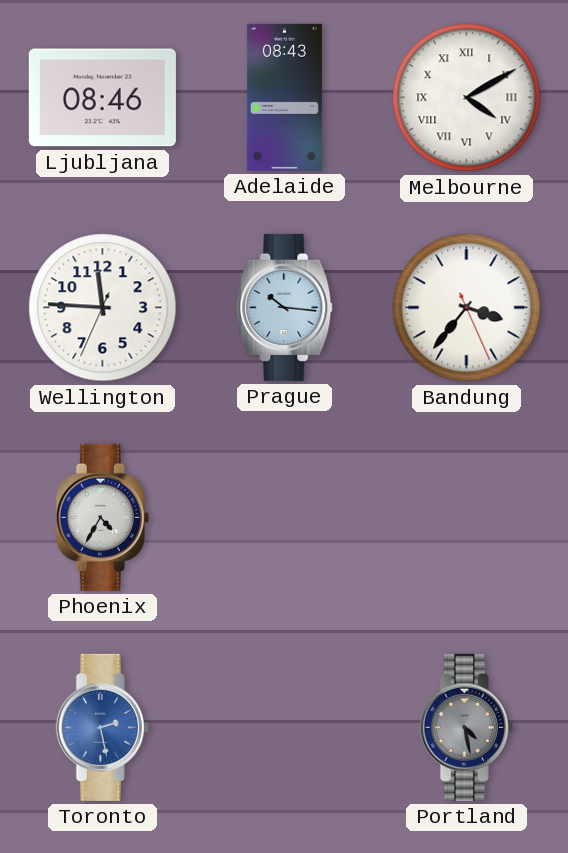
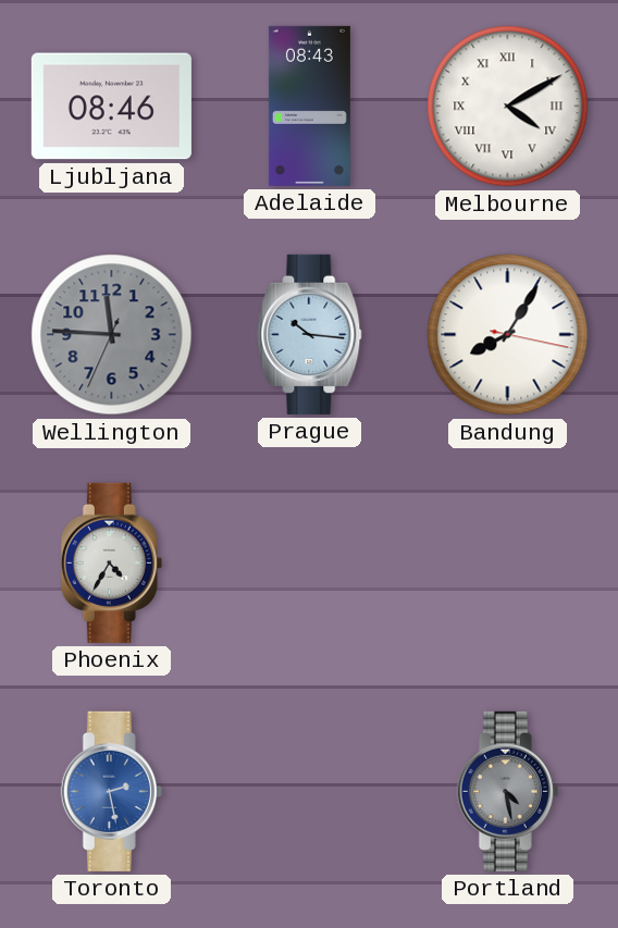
Wellington dial: white -> grey (112, 335)
Bandung: 3:36 -> 8:05 (508, 335)
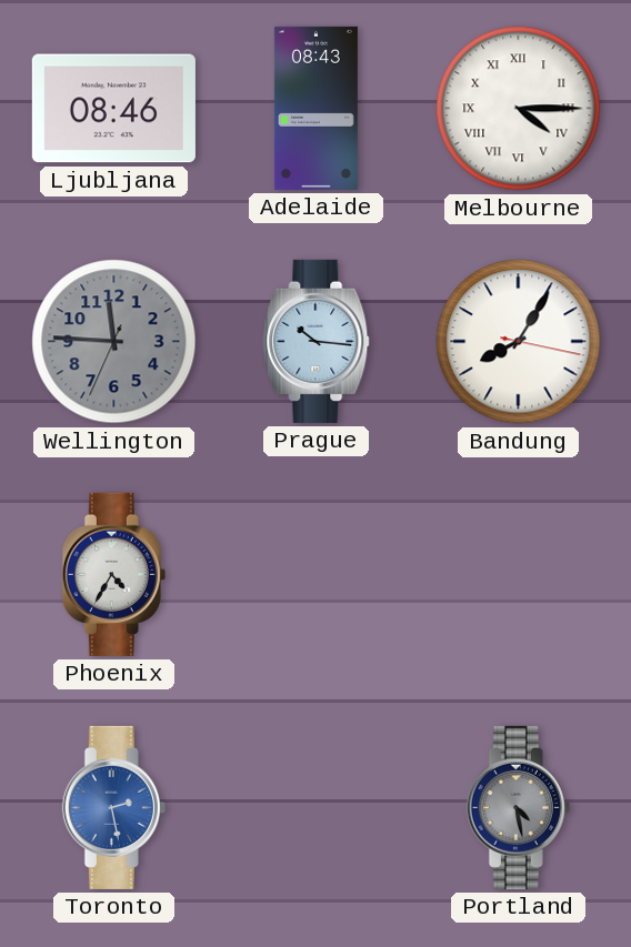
Melbourne: 4:10 -> 4:15 (519, 109)
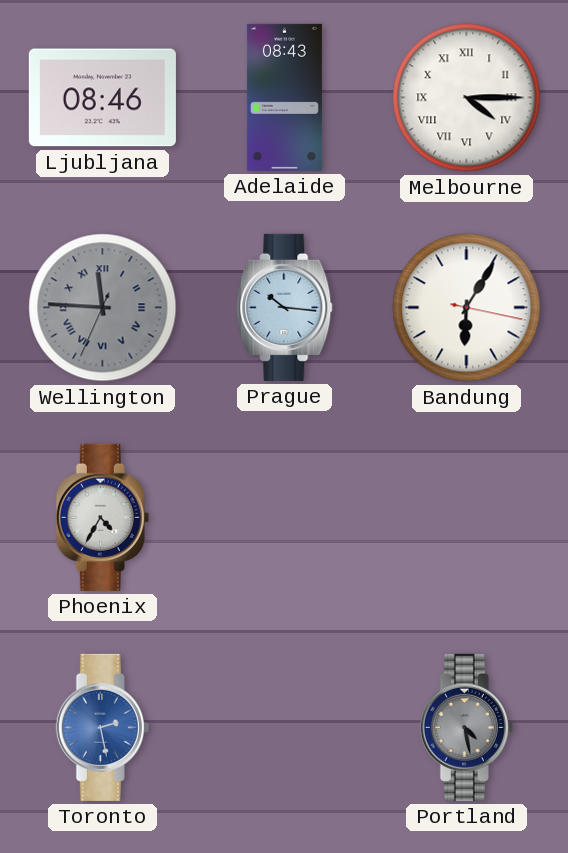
Wellington numerals: Arabic -> Roman (103, 308)
Bandung: 8:05 -> 6:05 (467, 308)
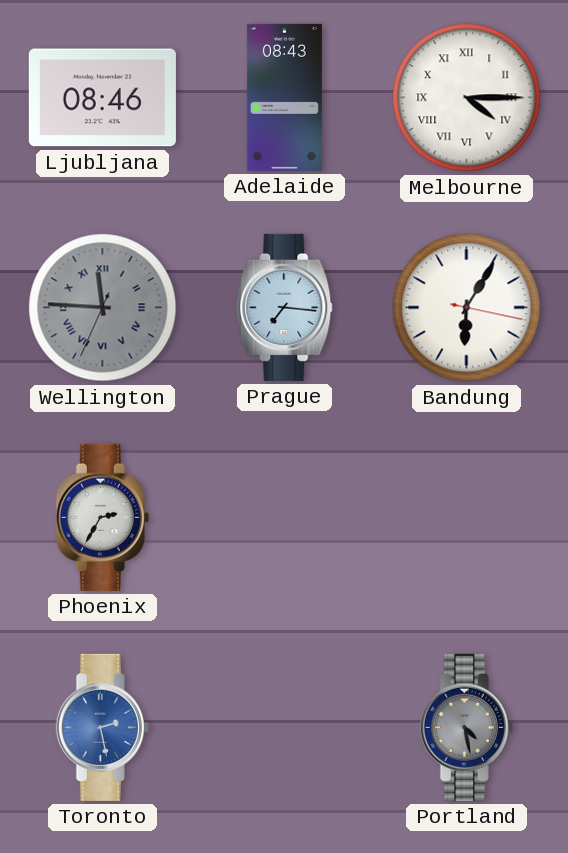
Prague: 10:16 -> 7:16 (285, 307)
Phoenix: 4:35 -> 2:35 (102, 517)
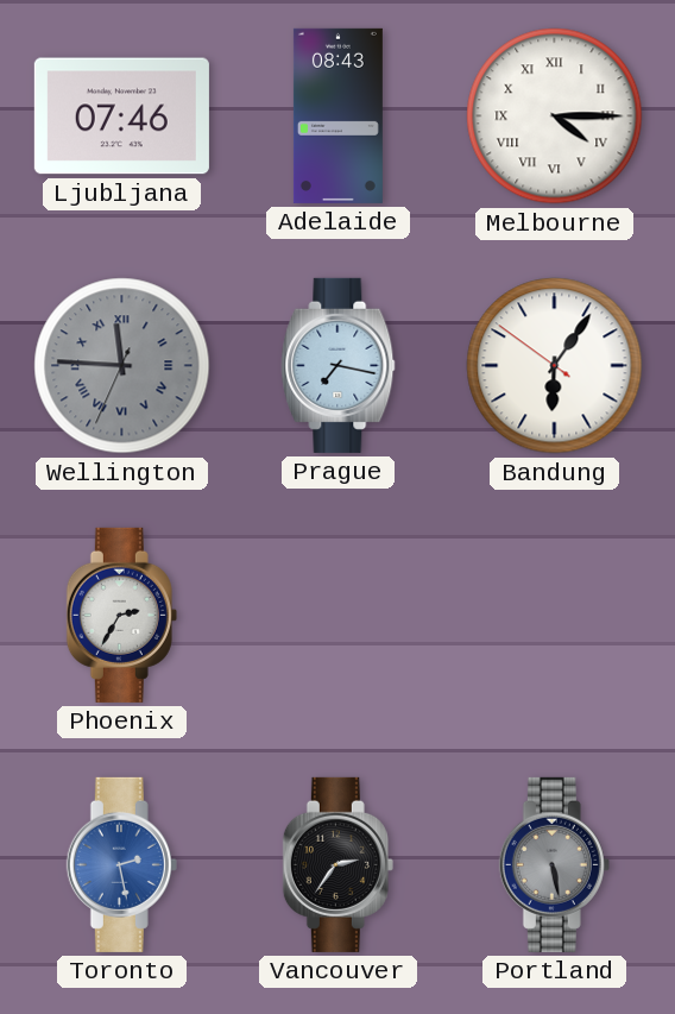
Ljubljana: 08:46 -> 07:46 (121, 116)
Prague: 7:16 -> 7:17 (339, 365)
Bandung: 6:05:17 -> 6:05:51 (555, 366)
Vancouver: none -> 2:36 (337, 864)
Portland: 4:28 -> 5:28 (554, 864)
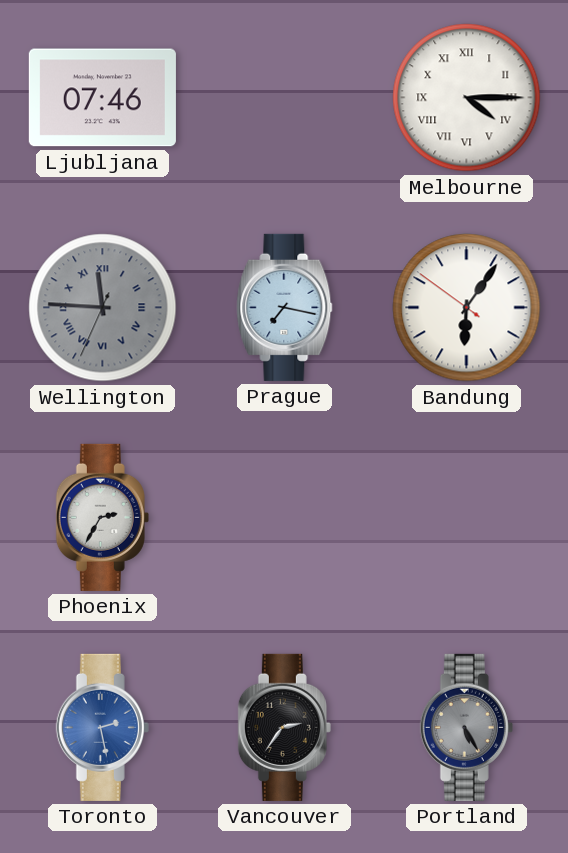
Adelaide: 08:43 -> none (337, 115)
Portland: 5:28 -> 5:25 (466, 727)
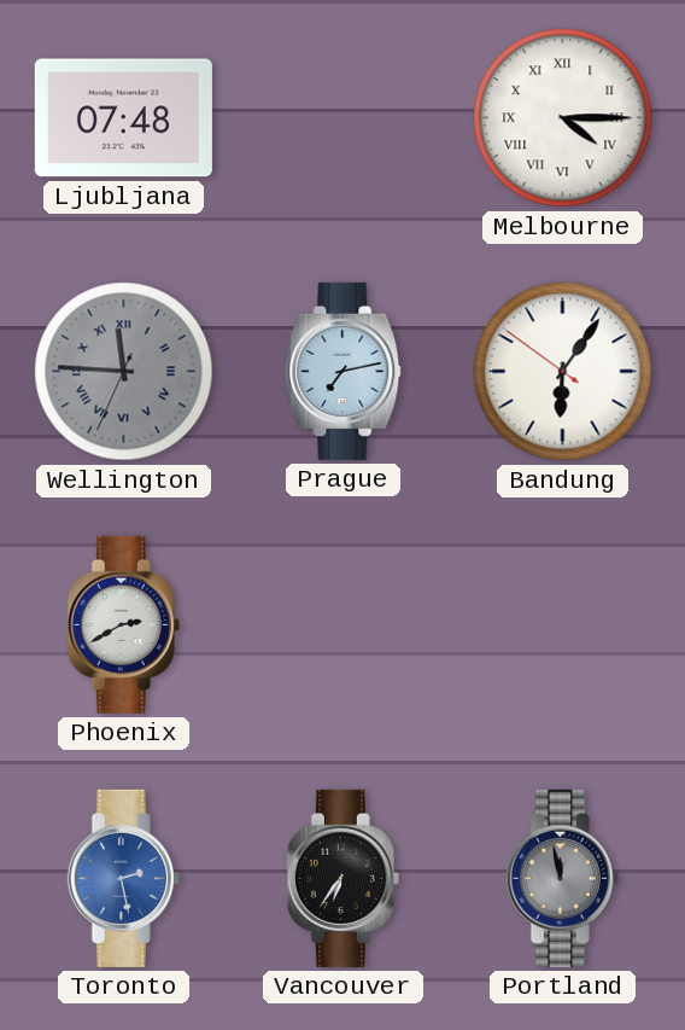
Ljubljana: 07:46 -> 07:48 (123, 118)
Prague: 7:17 -> 7:13 (344, 371)
Phoenix: 2:35 -> 2:40 (123, 624)
Vancouver: 2:36 -> 6:36 (342, 878)
Portland: 5:25 -> 11:58 (562, 878)
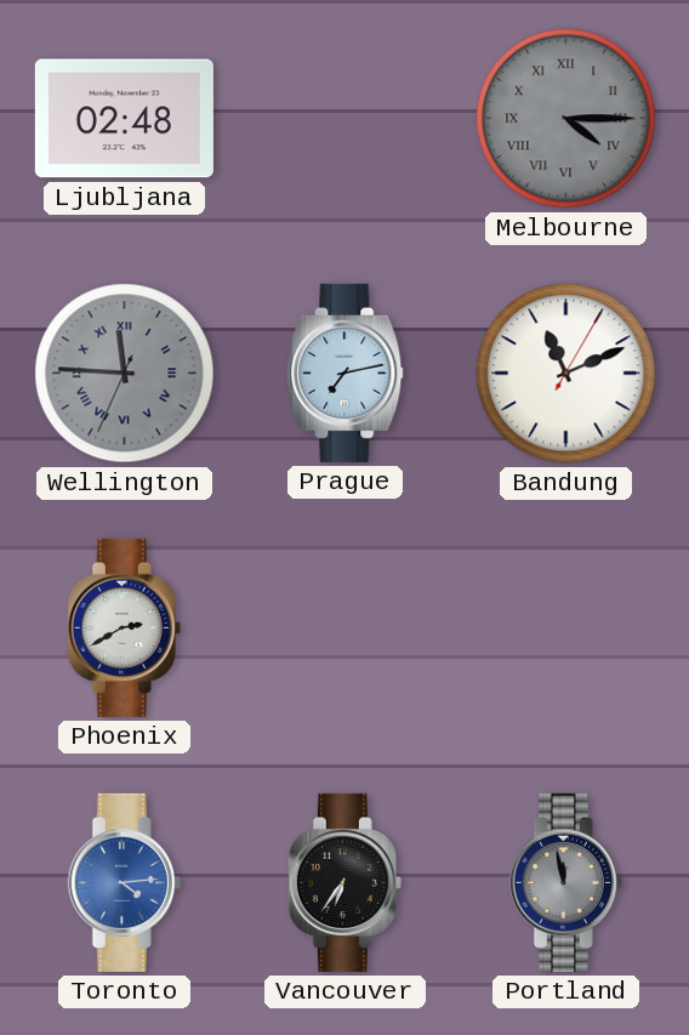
Ljubljana: 07:48 -> 02:48 (124, 119)
Melbourne dial: white -> grey (566, 119)
Bandung: 6:05 -> 11:11 (566, 374)
Toronto: 2:28 -> 4:14 (124, 882)
